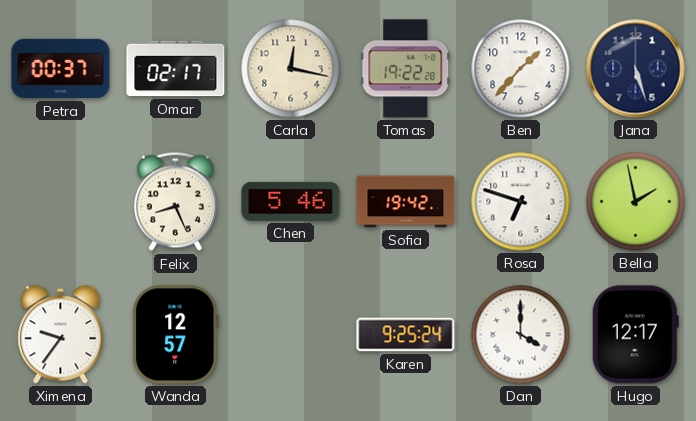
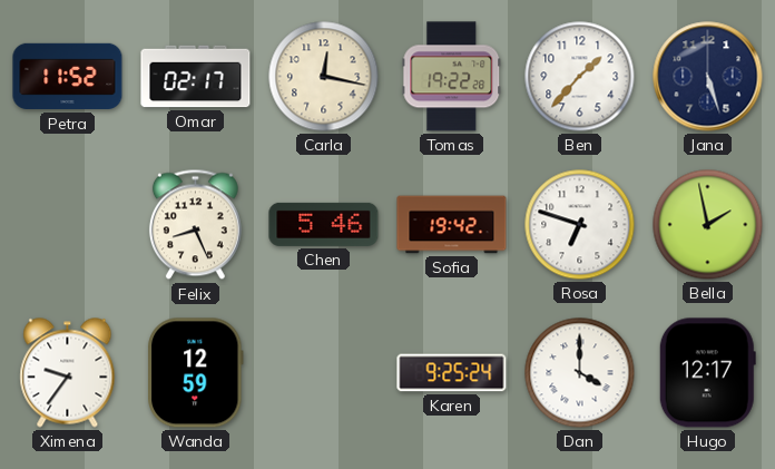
Petra: 00:37 -> 11:52 (68, 77)
Wanda: 12:57 -> 12:59 (196, 373)
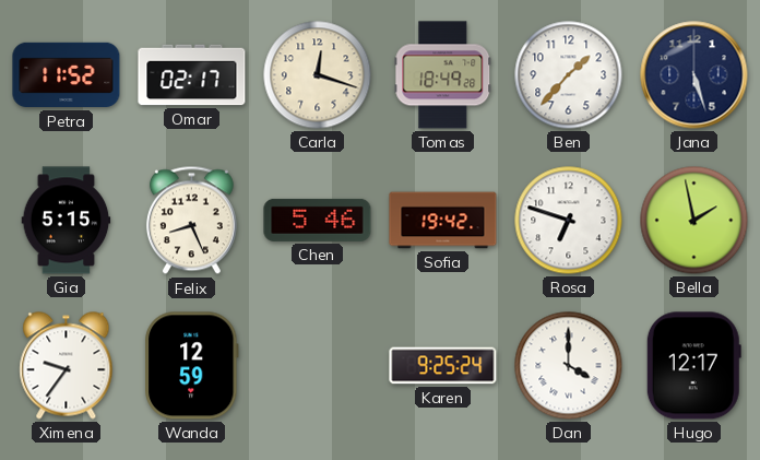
Carla: 12:17 -> 12:18 (318, 75)
Tomas: 19:22 -> 18:49 (443, 75)
Gia: none -> 5:15 (67, 221)
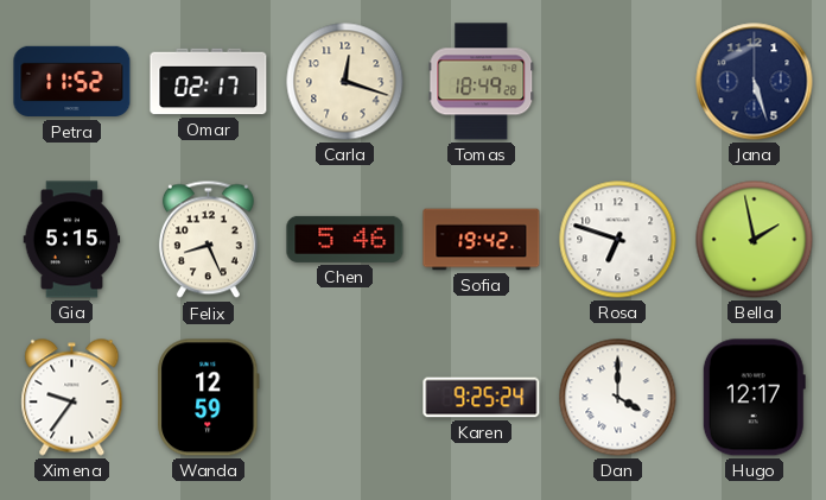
Ben: 1:37 -> none (569, 75)
